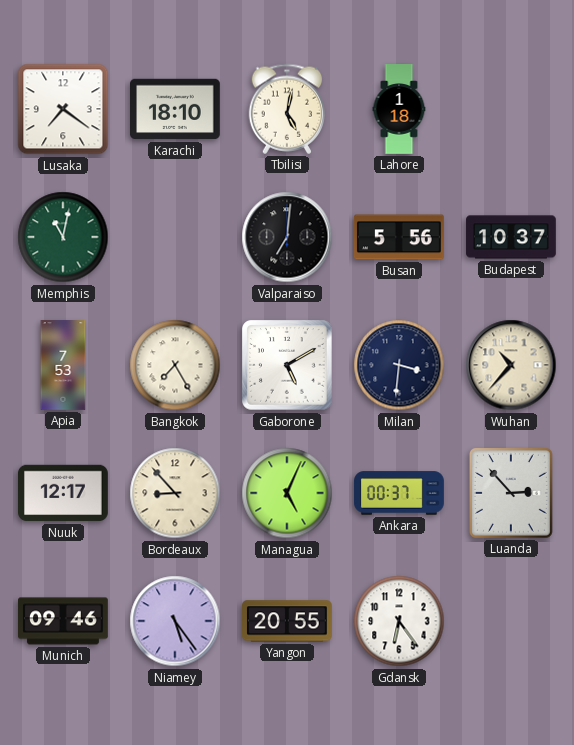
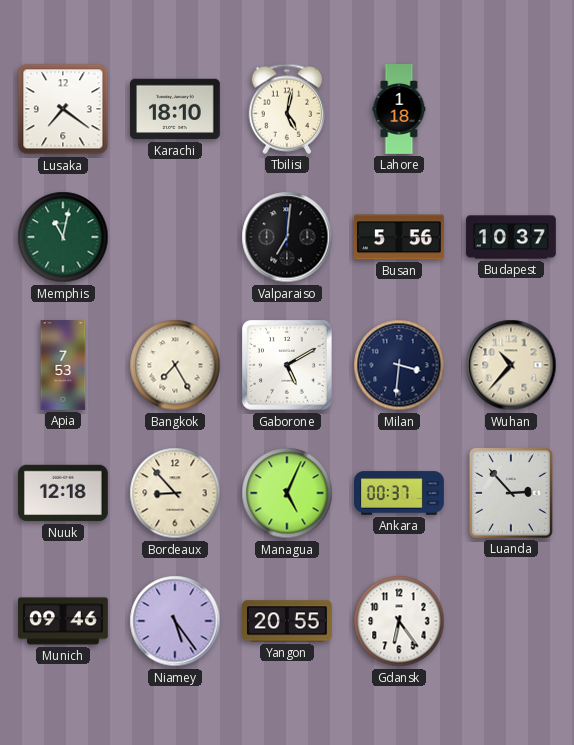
Nuuk: 12:17 -> 12:18 (64, 493)
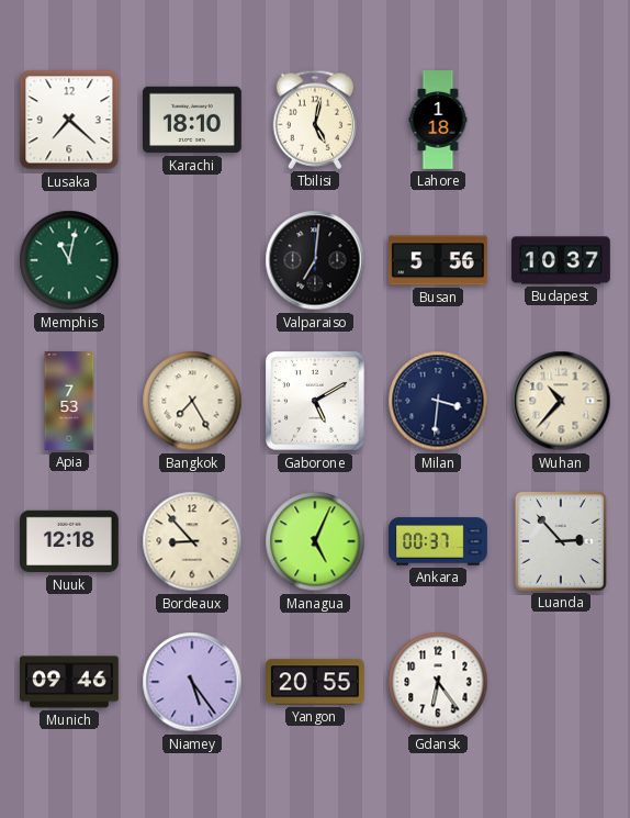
Lusaka: 7:21 -> 7:22 (69, 120)
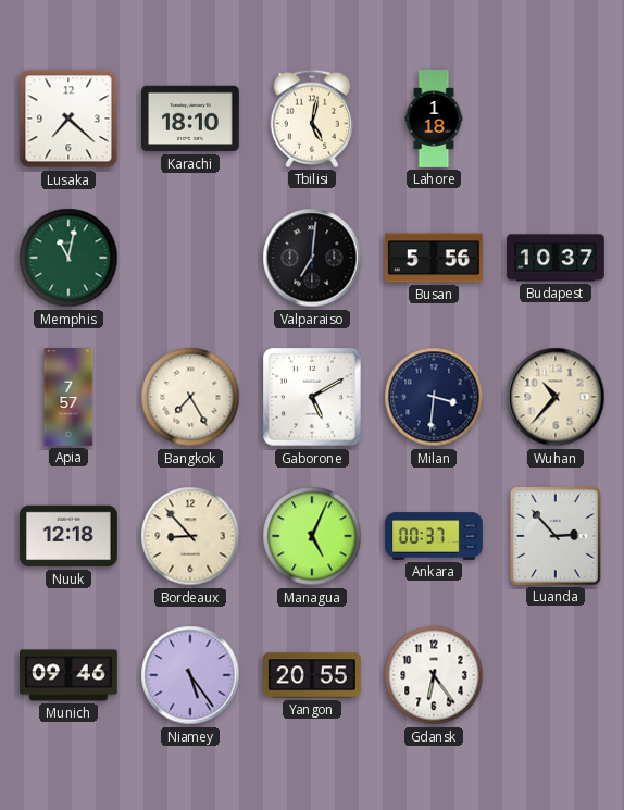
Apia: 7:53 -> 7:57 (68, 397)
